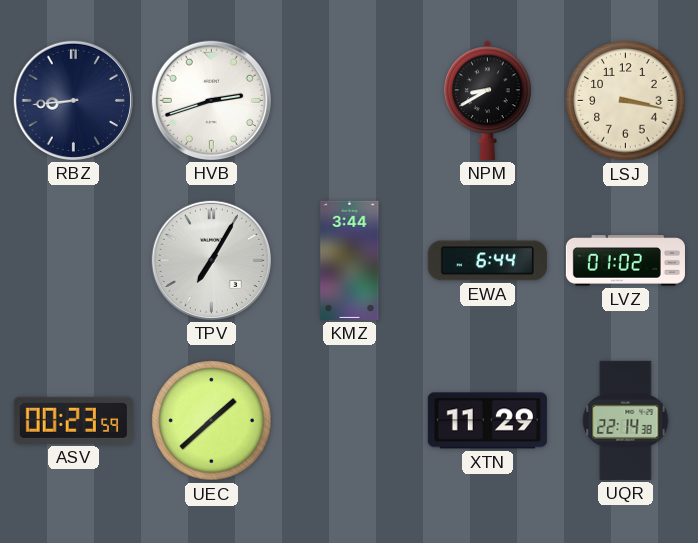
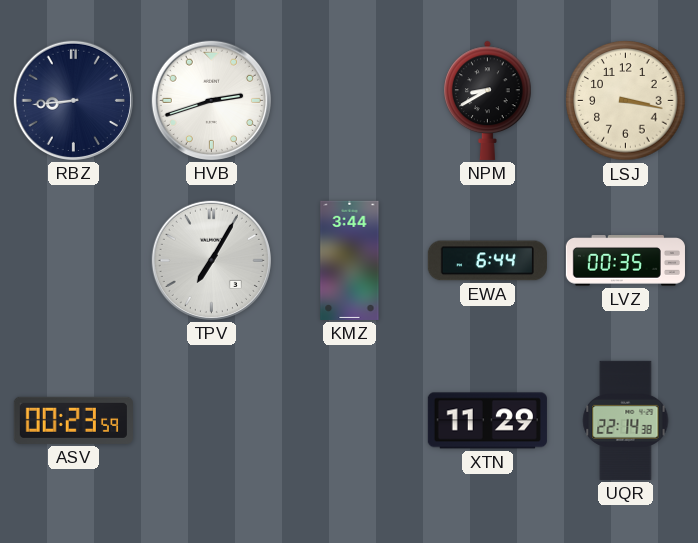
LVZ: 01:02 -> 00:35 (625, 261)
UEC: 1:38 -> none (212, 421)
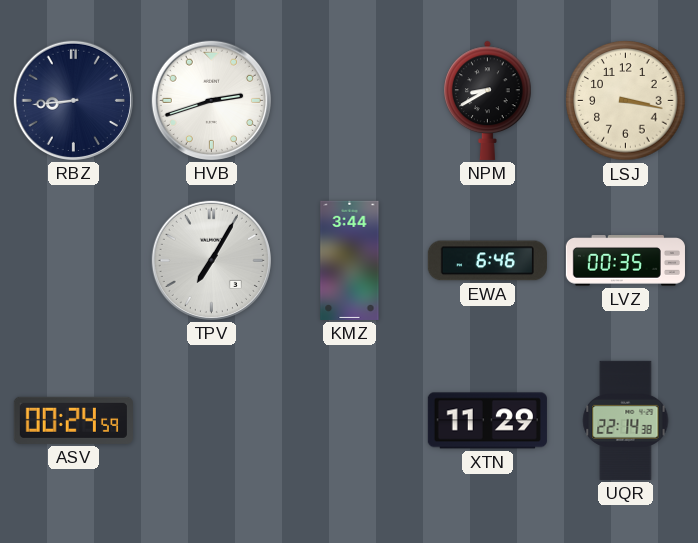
EWA: 6:44 -> 6:46 (487, 261)
ASV: 00:23 -> 00:24 (73, 420)
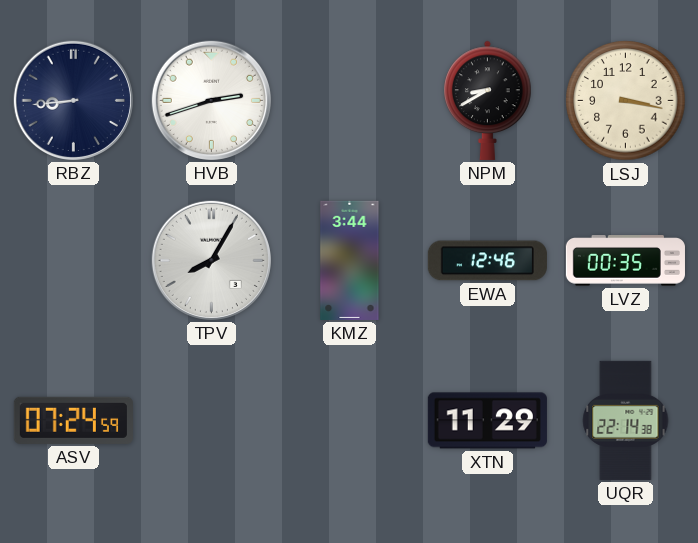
TPV: 7:05 -> 8:05 (211, 260)
EWA: 6:46 -> 12:46 (487, 261)
ASV: 00:24 -> 07:24 (73, 420)
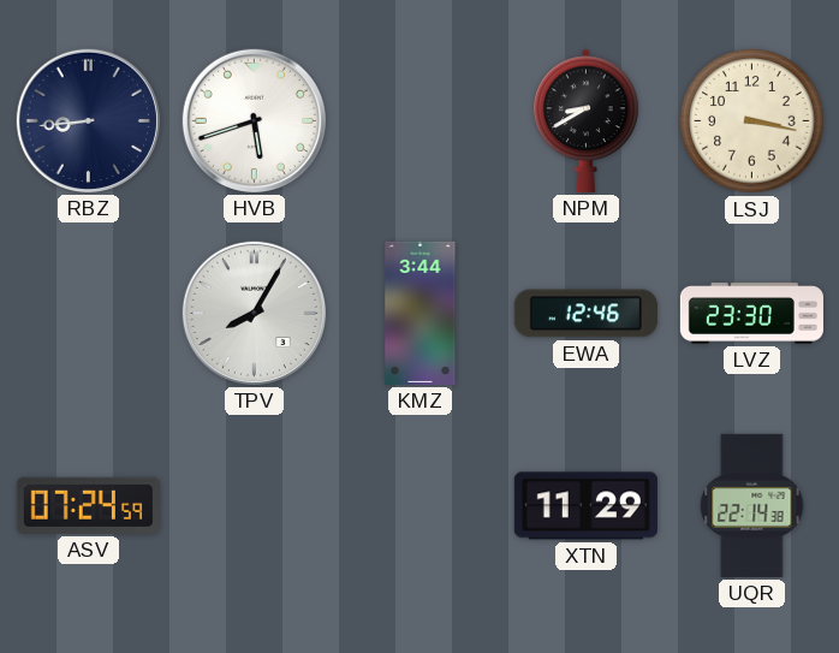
HVB: 2:42 -> 5:42 (254, 120)
LVZ: 00:35 -> 23:30 (751, 314)
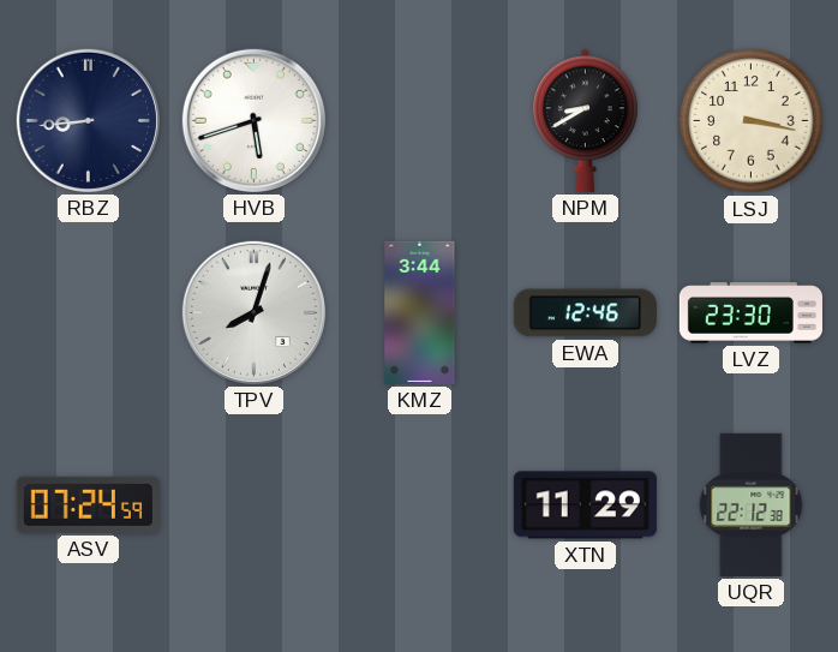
TPV: 8:05 -> 8:03 (253, 312)
UQR: 22:14 -> 22:12 (752, 504)
